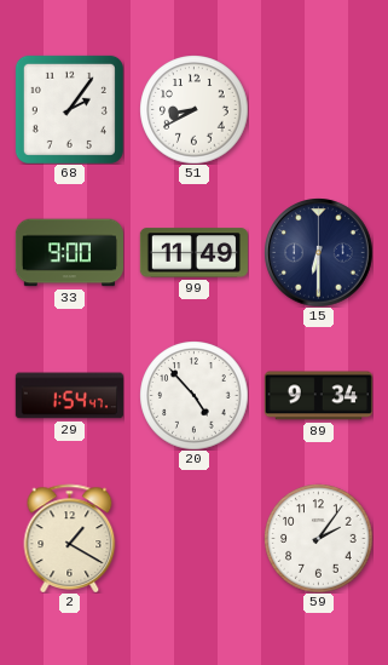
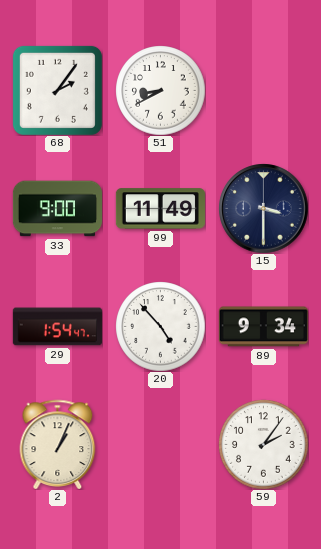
15: 6:30 -> 3:30 (263, 208)
2: 1:20 -> 1:04 (58, 444)
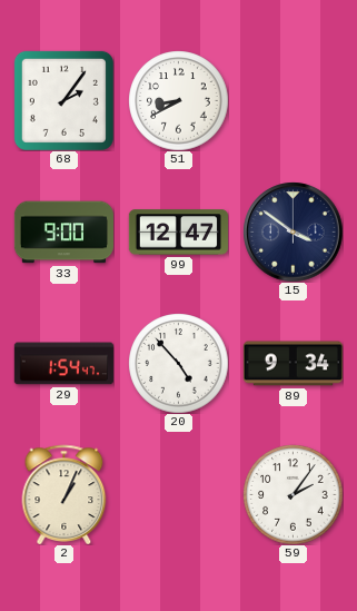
99: 11:49 -> 12:47 (178, 233)
15: 3:30 -> 3:51 (292, 231)
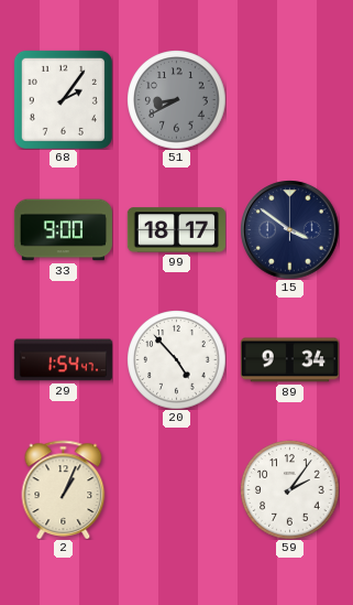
51 dial: white -> grey (176, 99)
99: 12:47 -> 18:17 (176, 230)
